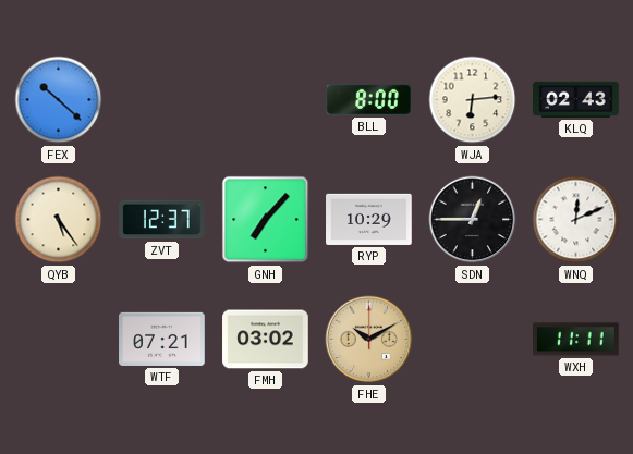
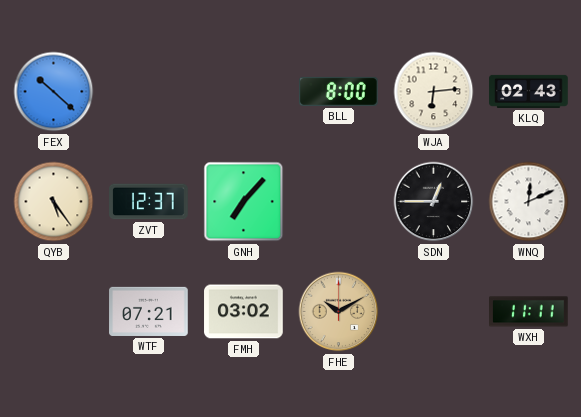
RYP: 10:29 -> none (369, 219)
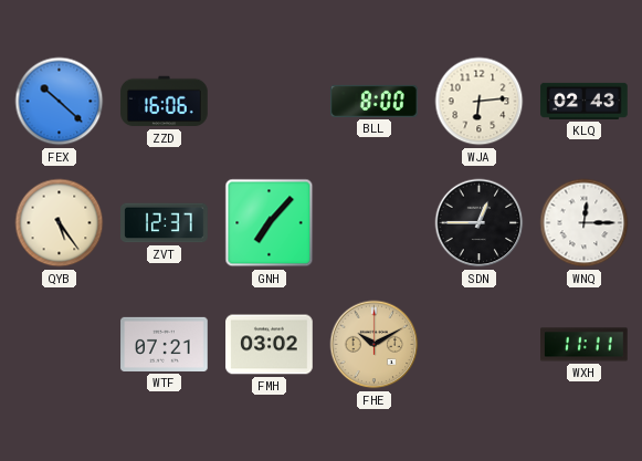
ZZD: none -> 16:06 (165, 102)
WNQ: 12:11 -> 12:15 (585, 223)
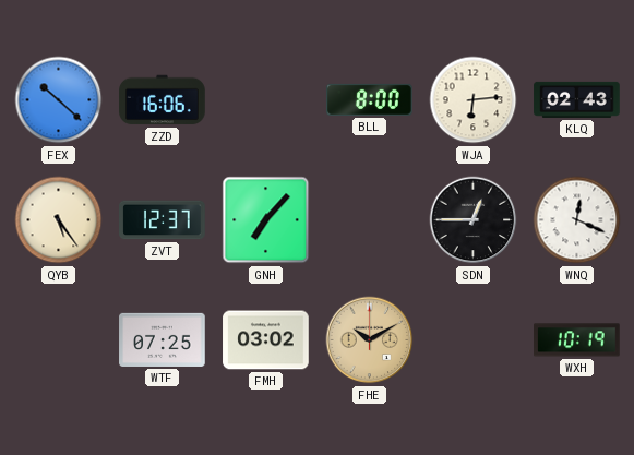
WNQ: 12:15 -> 12:19 (577, 220)
WTF: 07:21 -> 07:25 (163, 339)
WXH: 11:11 -> 10:19 (577, 340)
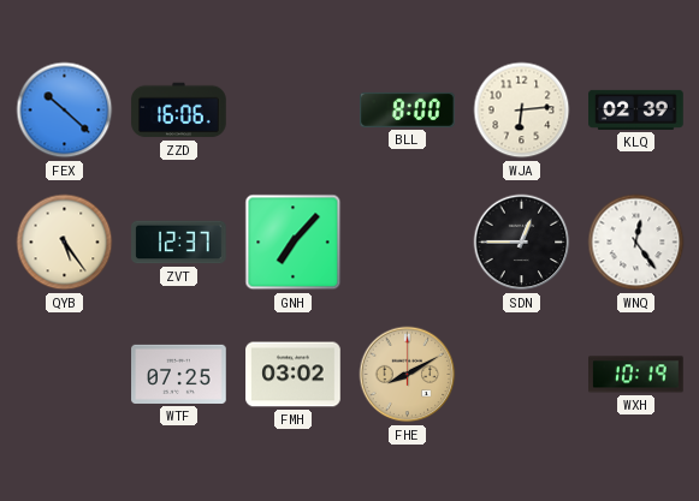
KLQ: 02:43 -> 02:39 (636, 109)
WNQ: 12:19 -> 12:24 (636, 243)
FHE: 10:10 -> 8:10 (408, 375)
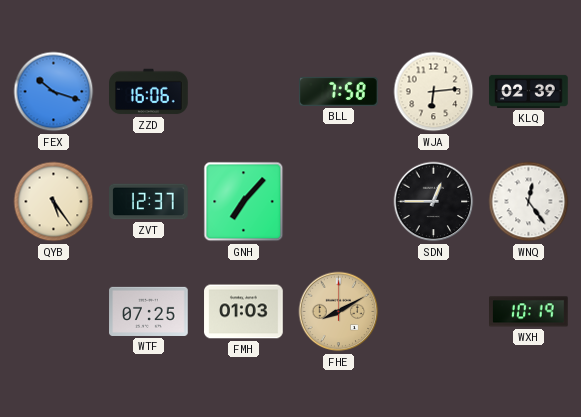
FEX: 10:22 -> 10:18 (54, 92)
BLL: 8:00 -> 7:58 (339, 91)
FMH: 03:02 -> 01:03 (244, 312)
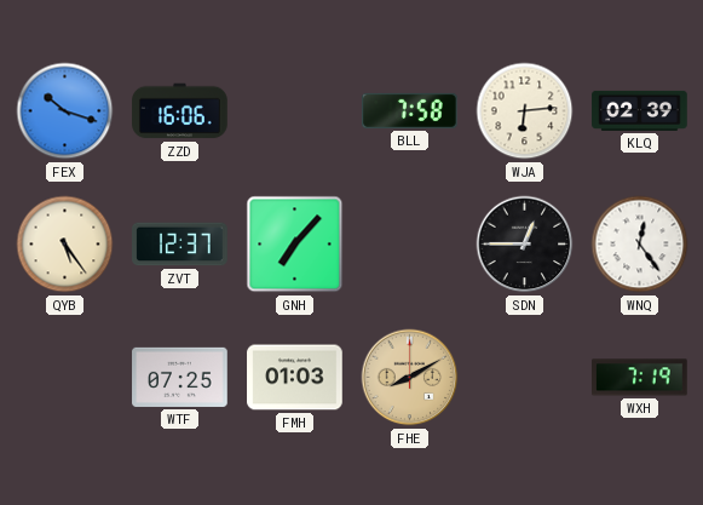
WXH: 10:19 -> 7:19 (640, 378)
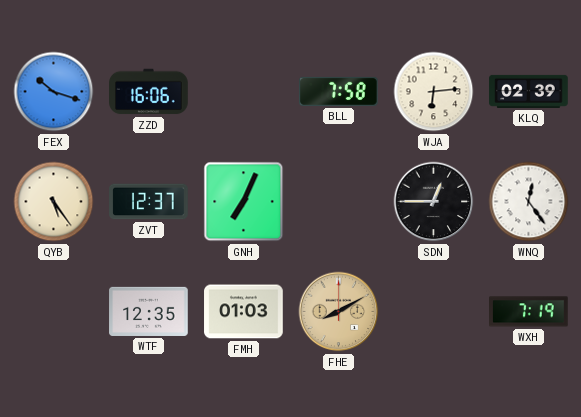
GNH: 7:07 -> 7:04 (244, 202)
WTF: 07:25 -> 12:35 (149, 311)
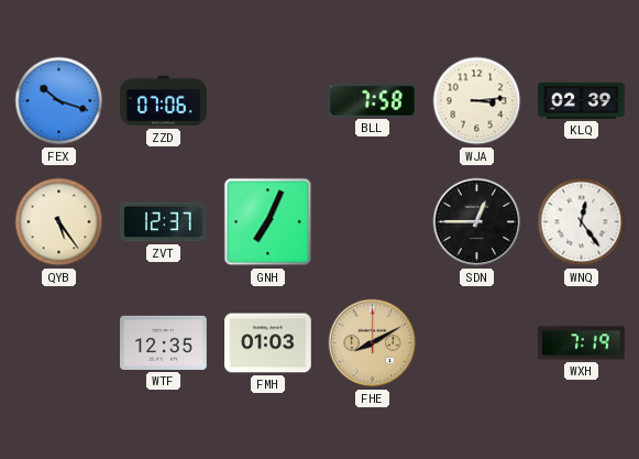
ZZD: 16:06 -> 07:06 (164, 101)
WJA: 6:14 -> 3:14 (477, 101)
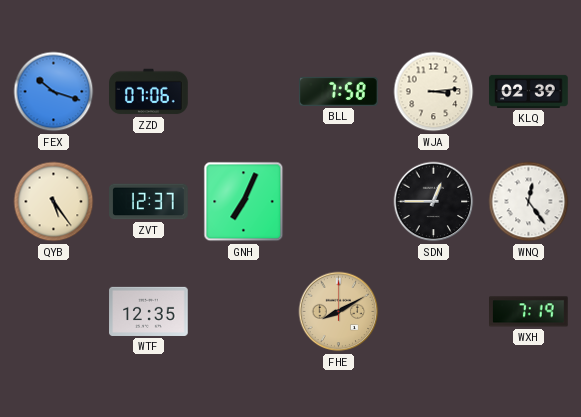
FMH: 01:03 -> none (268, 343)
